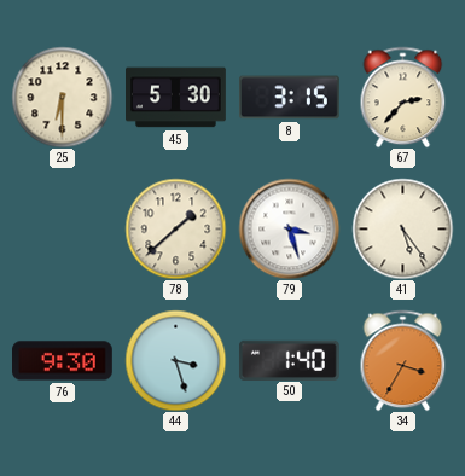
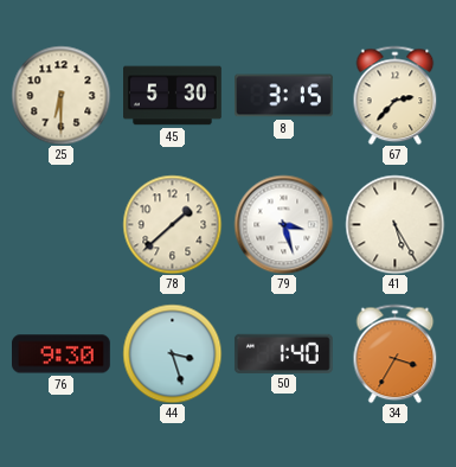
41: 5:24 -> 5:25 (394, 224)
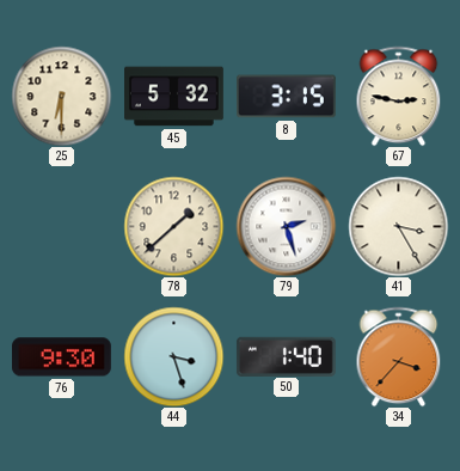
45: 5:30 -> 5:32 (174, 97)
67: 2:37 -> 2:47 (399, 96)
79: 3:27 -> 2:27 (286, 226)
41: 5:25 -> 3:25 (398, 226)
34: 3:35 -> 3:37 (399, 356)
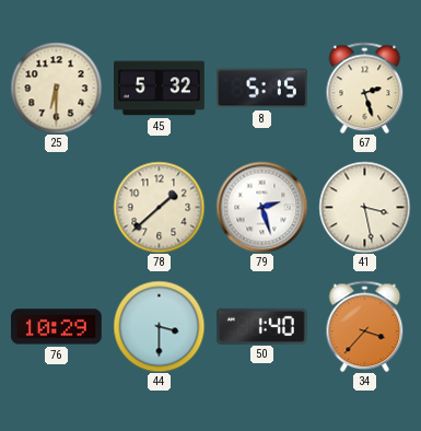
8: 3:15 -> 5:15 (262, 89)
67: 2:47 -> 2:27 (365, 88)
41: 3:25 -> 3:28 (364, 207)
76: 9:30 -> 10:29 (57, 327)
44: 3:27 -> 3:30 (159, 326)
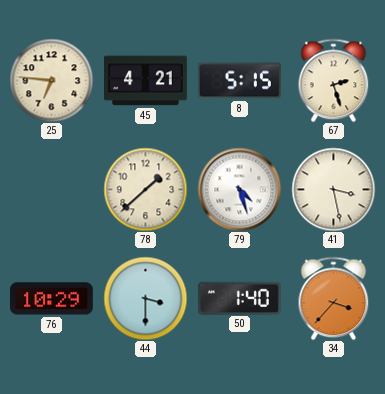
25: 6:30 -> 6:46 (51, 80)
45: 5:32 -> 4:21 (146, 81)
79: 2:27 -> 4:27 (239, 189)
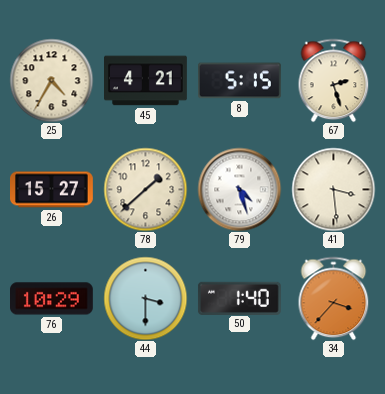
25: 6:46 -> 4:35 (51, 80)
26: none -> 15:27 (52, 190)
41: 3:28 -> 3:29 (333, 189)
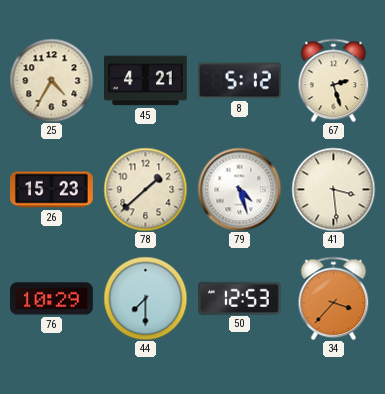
8: 5:15 -> 5:12 (240, 81)
26: 15:27 -> 15:23 (52, 190)
44: 3:30 -> 7:30 (145, 298)
50: 1:40 -> 12:53 (240, 298)
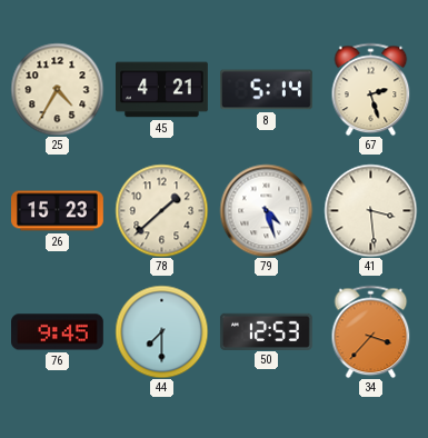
8: 5:12 -> 5:14 (267, 90)
76: 10:29 -> 9:45 (58, 332)
